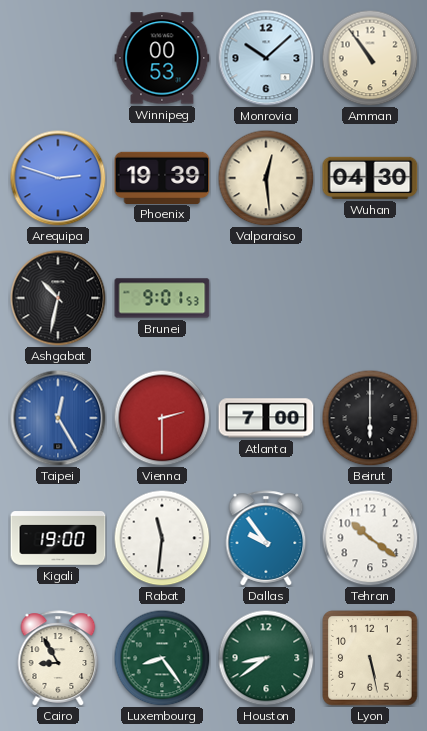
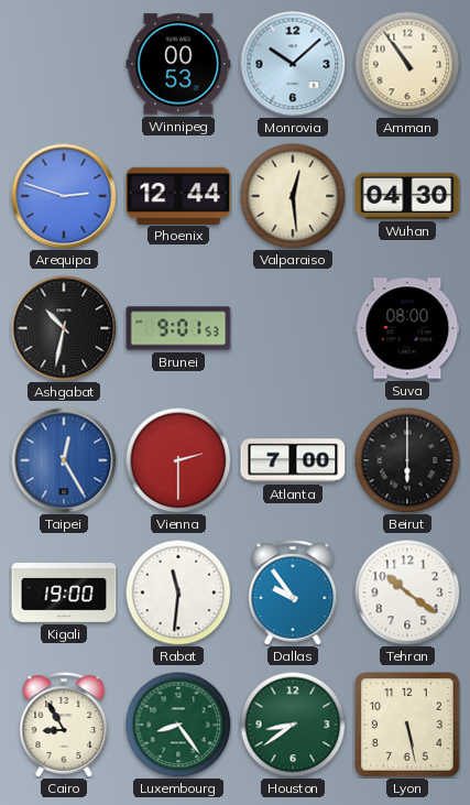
Phoenix: 19:39 -> 12:44 (178, 195)
Suva: none -> 08:00 (407, 328)
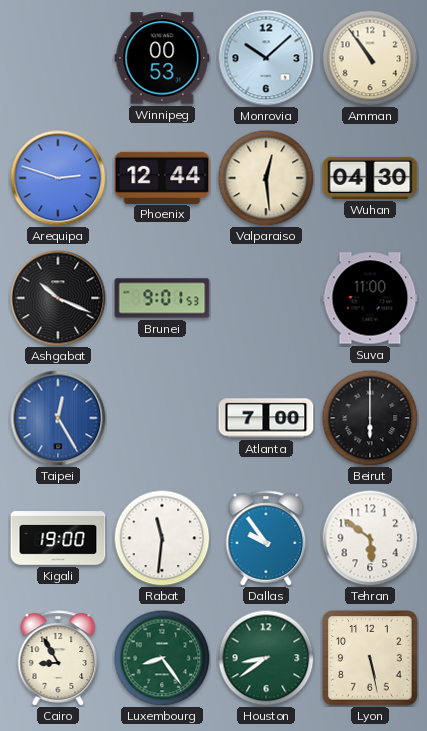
Ashgabat: 10:32 -> 10:19 (58, 298)
Suva: 08:00 -> 11:00 (370, 298)
Vienna: 2:30 -> none (178, 460)
Tehran: 10:21 -> 5:51 (370, 538)
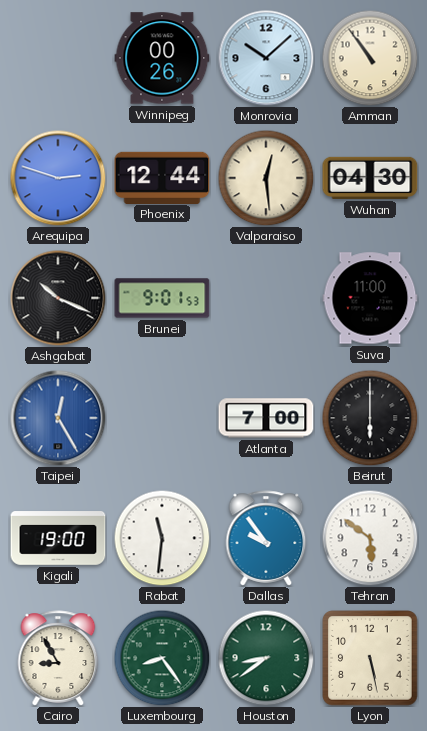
Winnipeg: 00:53 -> 00:26 (162, 58)
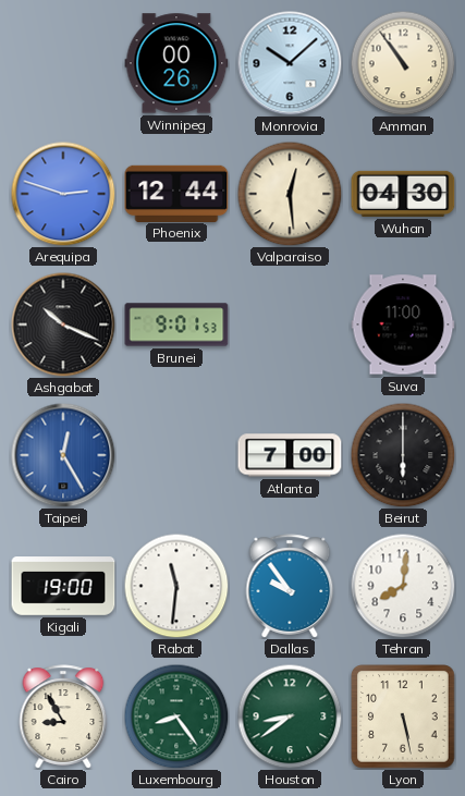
Tehran: 5:51 -> 8:01 (403, 586)
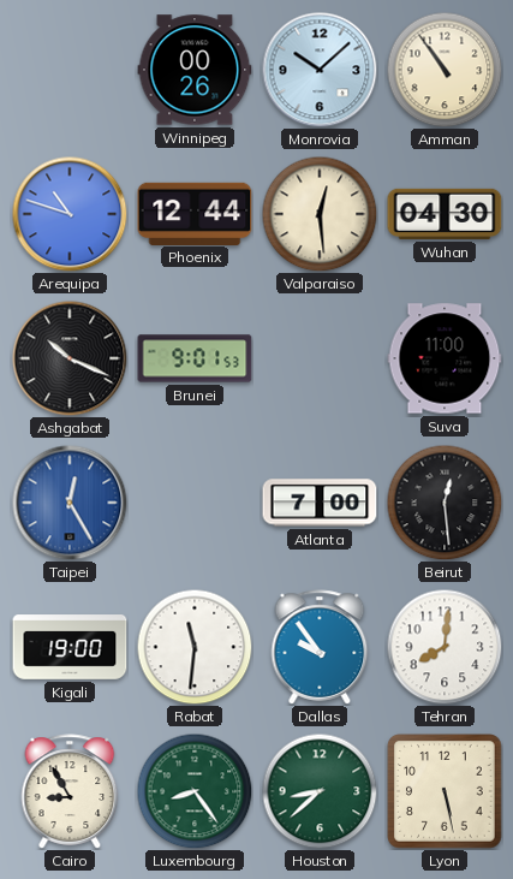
Arequipa: 2:48 -> 10:48 (70, 214)
Beirut: 6:00 -> 12:29 (445, 503)
Houston: 8:39 -> 8:38 (320, 791)
